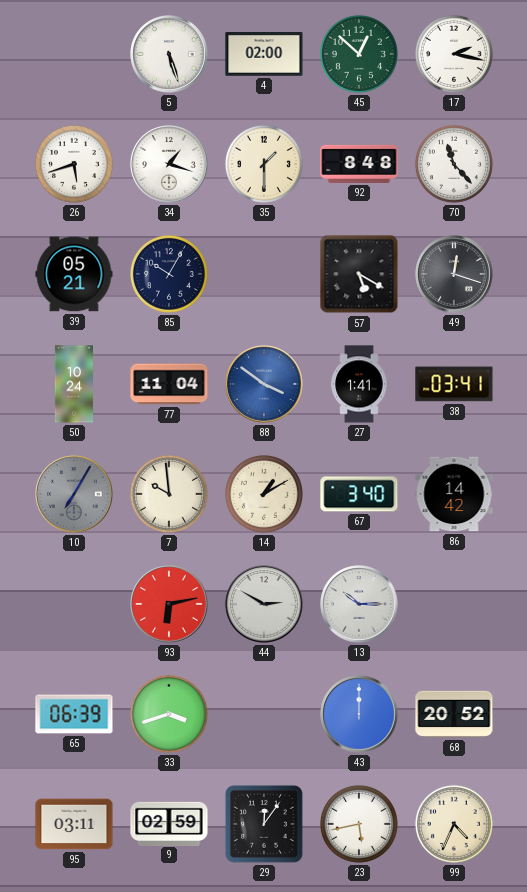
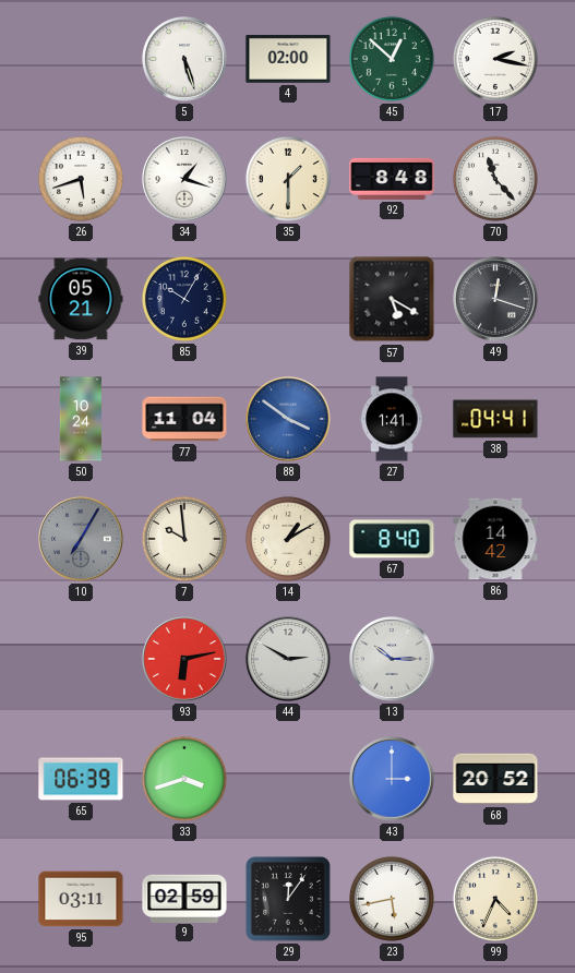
38: 03:41 -> 04:41 (495, 419)
67: 3:40 -> 8:40 (392, 539)
43: 12:00 -> 3:00 (392, 779)
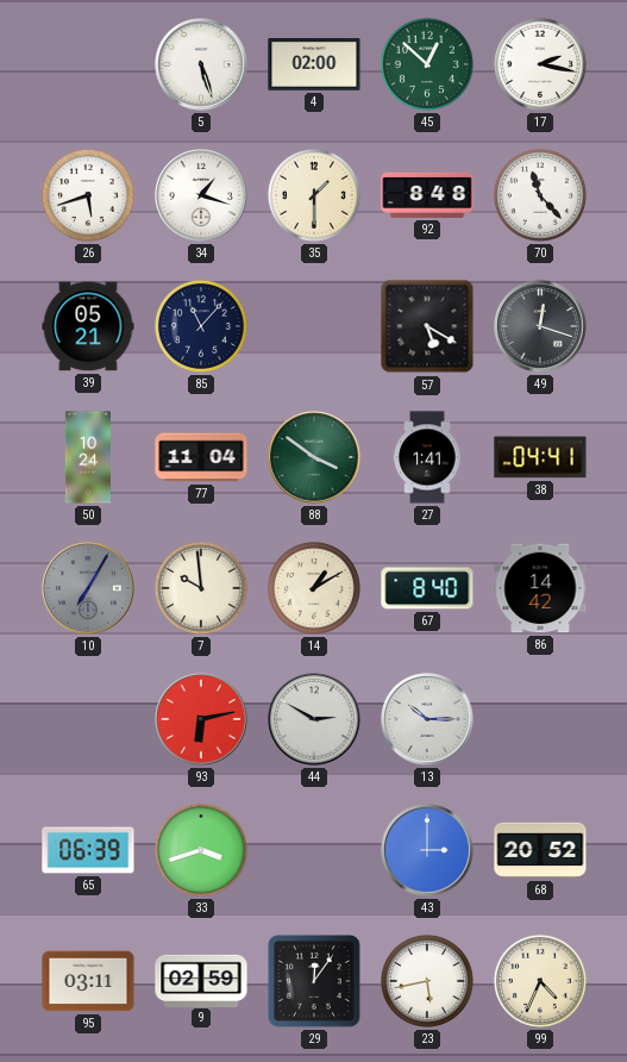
85: 10:05 -> 11:07 (201, 326)
88 dial: blue -> green (314, 457)
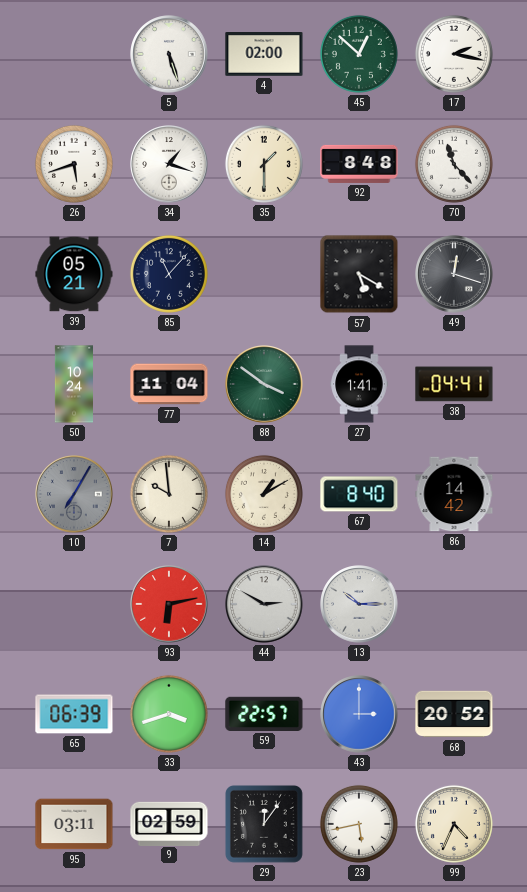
59: none -> 22:57 (264, 714)
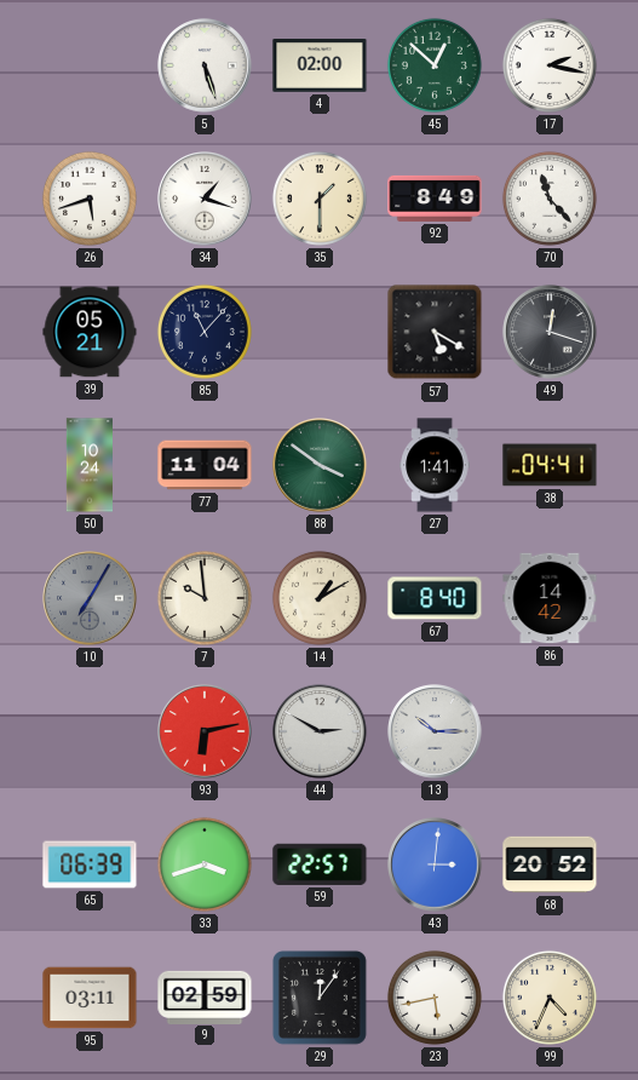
92: 8:48 -> 8:49 (435, 199)
43: 3:00 -> 3:01 (435, 864)
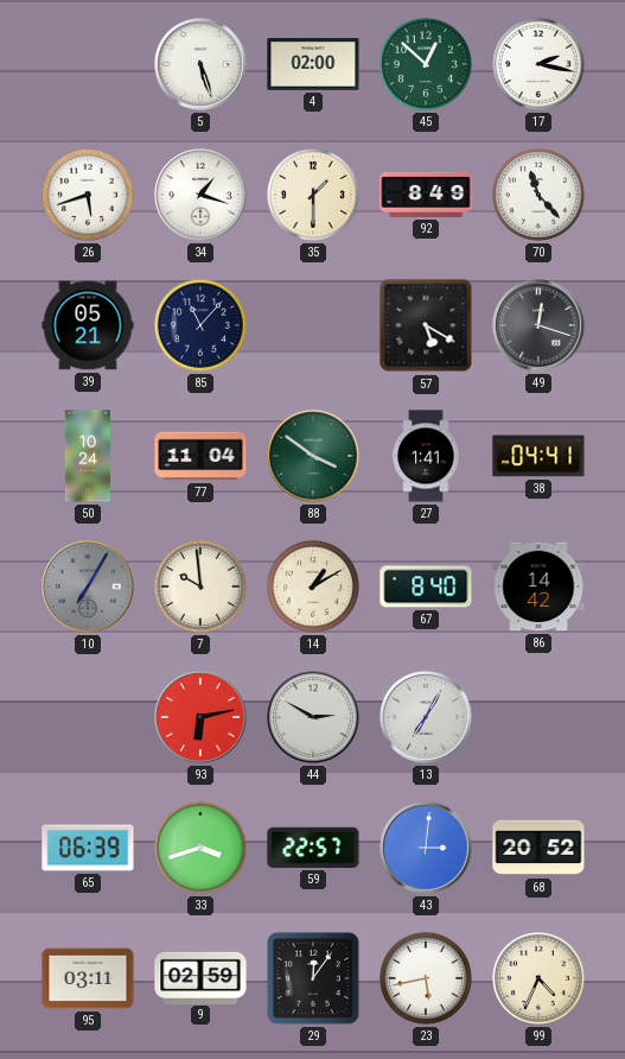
13: 10:15 -> 7:05 (426, 717)
